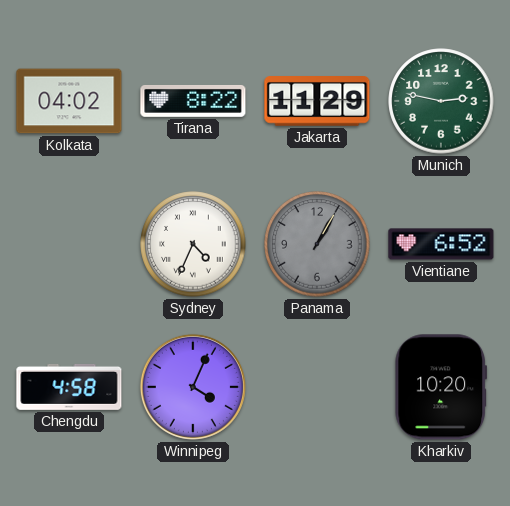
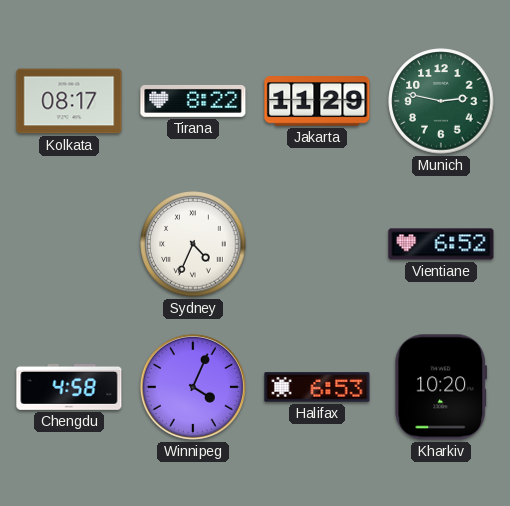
Kolkata: 04:02 -> 08:17 (69, 101)
Panama: 1:05 -> none (317, 244)
Halifax: none -> 6:53 (317, 387)
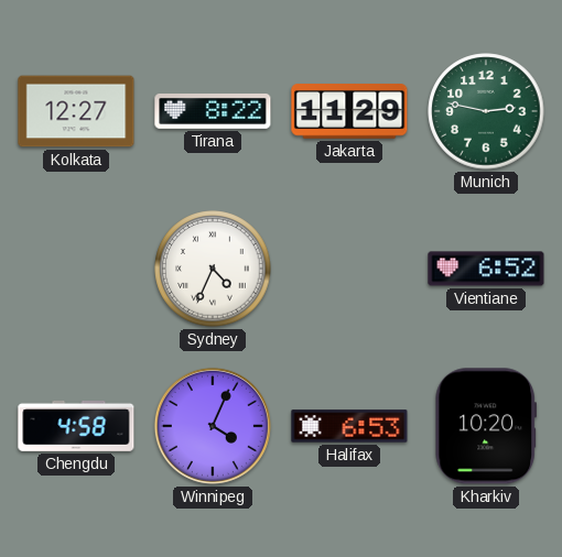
Kolkata: 08:17 -> 12:27 (76, 111)
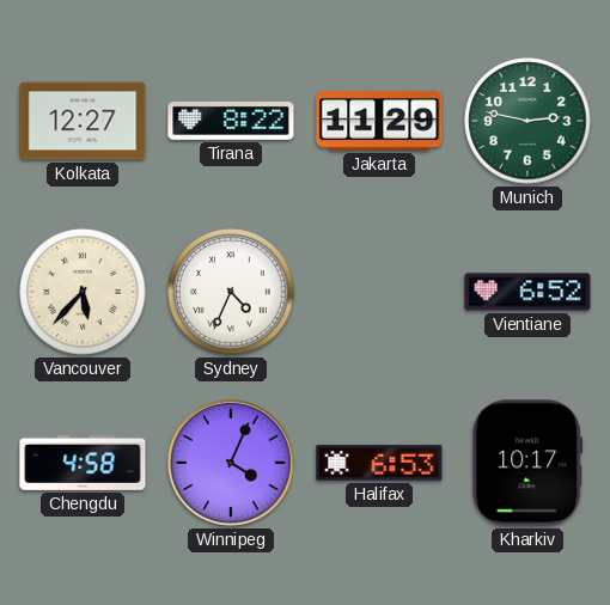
Vancouver: none -> 5:37 (83, 292)
Kharkiv: 10:20 -> 10:17 (527, 463)
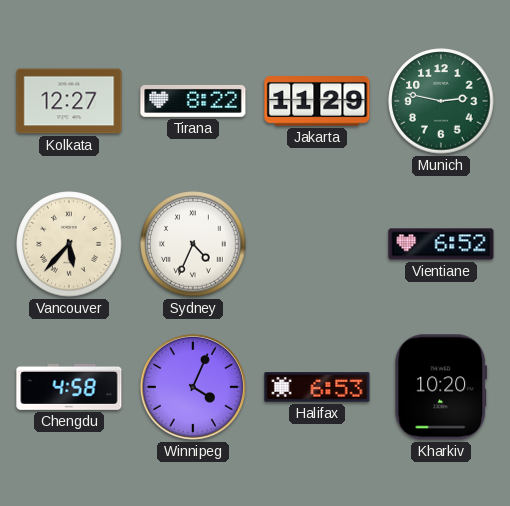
Kharkiv: 10:17 -> 10:20 (441, 387)
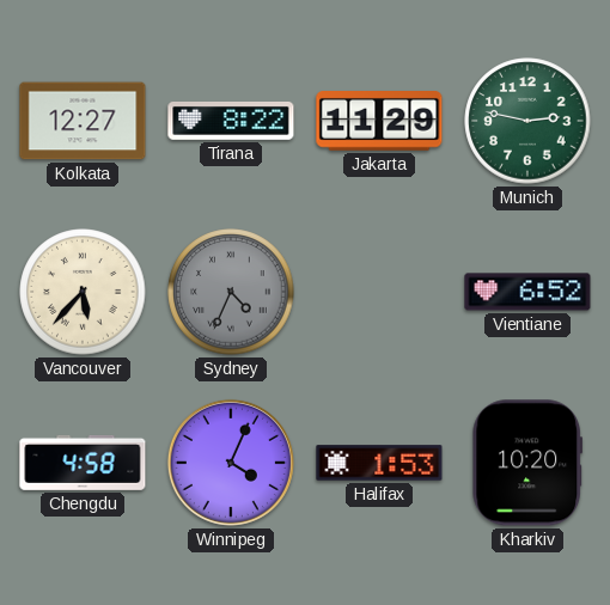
Sydney dial: white -> grey (231, 292)
Halifax: 6:53 -> 1:53 (379, 463)
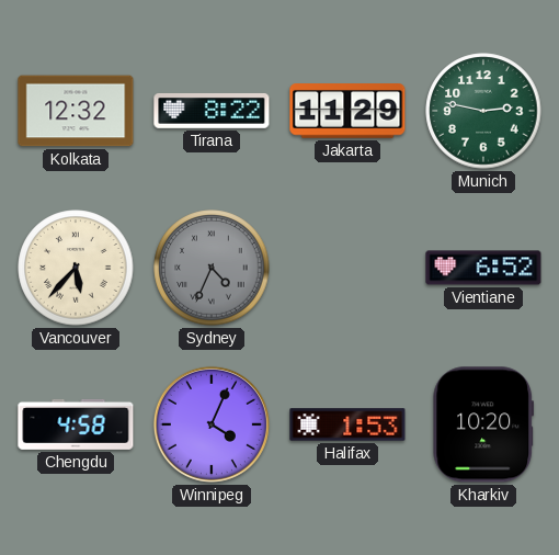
Kolkata: 12:27 -> 12:32 (76, 111)
